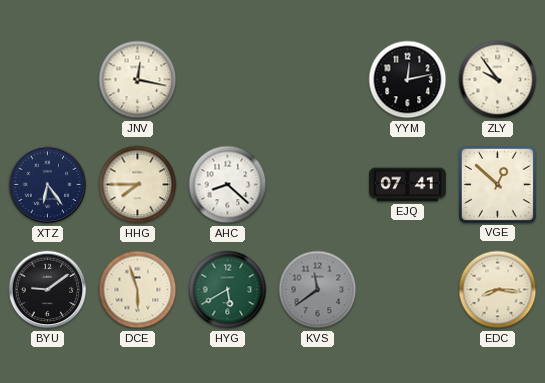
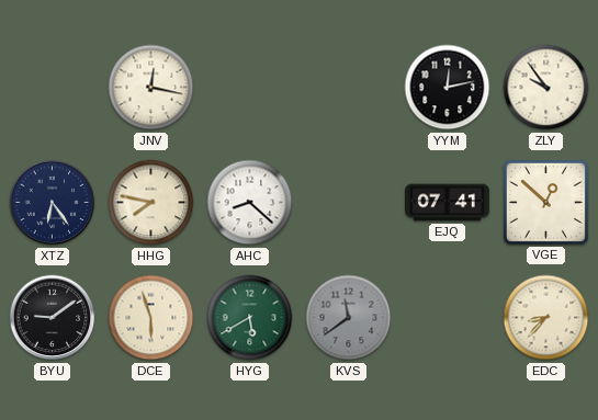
HHG: 7:45 -> 7:47 (151, 203)
EDC: 8:16 -> 8:37 (546, 318)
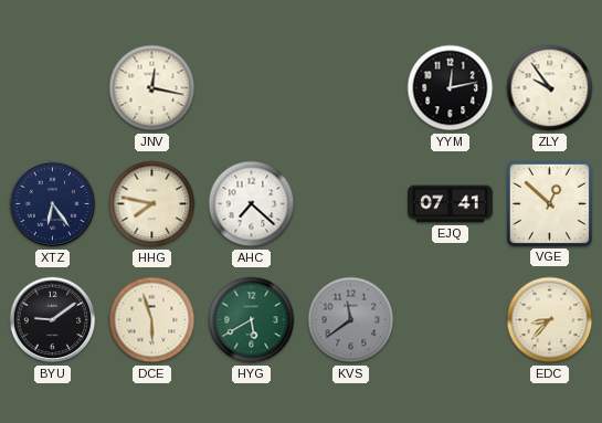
AHC: 8:22 -> 7:22 (252, 204)
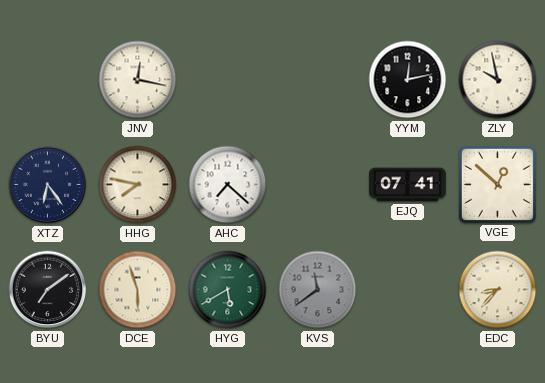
ZLY: 9:54 -> 9:58 (498, 80)
BYU: 9:09 -> 7:09 (48, 290)
